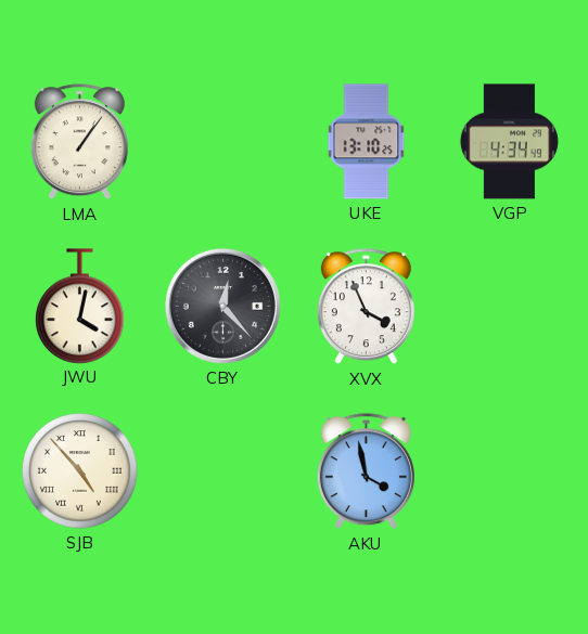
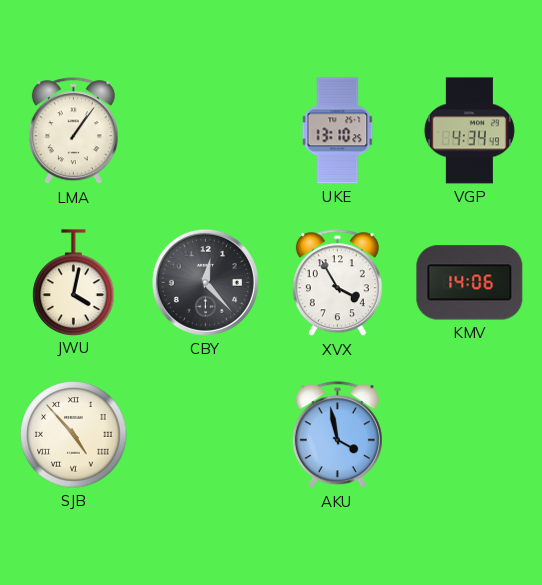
XVX: 3:56 -> 3:55 (337, 283)
KMV: none -> 14:06 (470, 283)
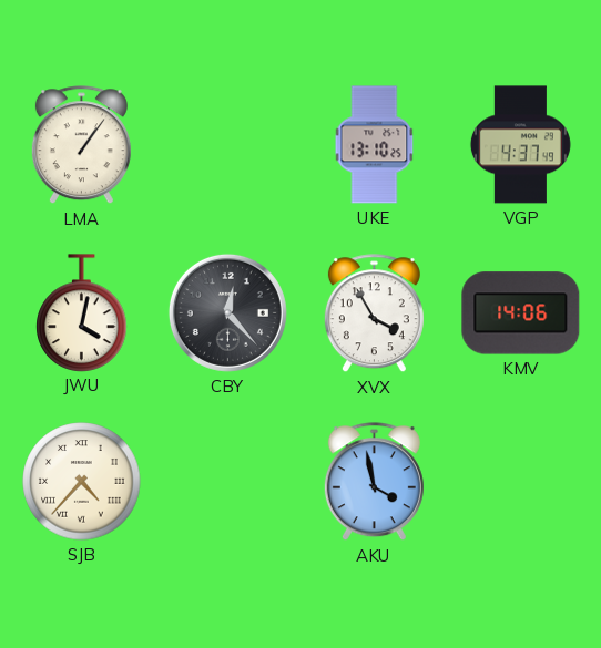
VGP: 4:34 -> 4:37 (520, 145)
SJB: 4:53 -> 4:37 (82, 482)
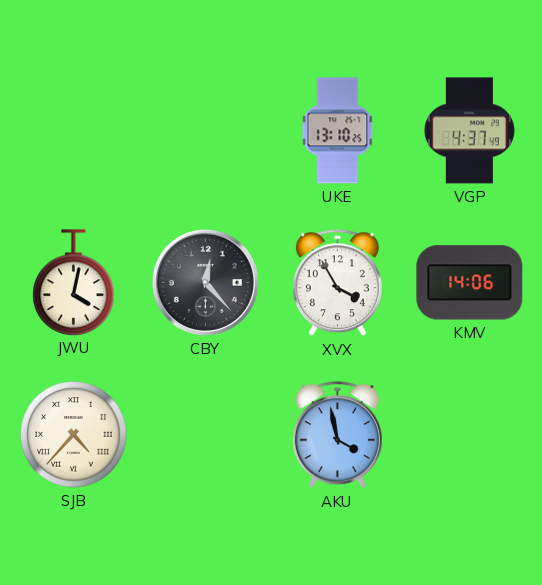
LMA: 1:06 -> none (81, 145)
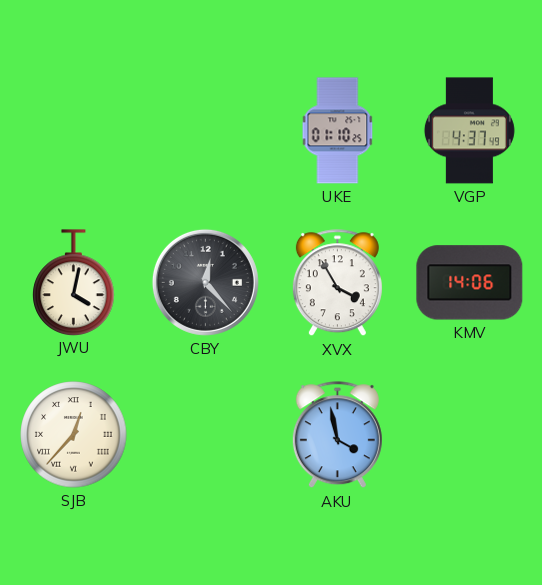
UKE: 13:10 -> 01:10 (338, 131)
SJB: 4:37 -> 12:37 (74, 435)
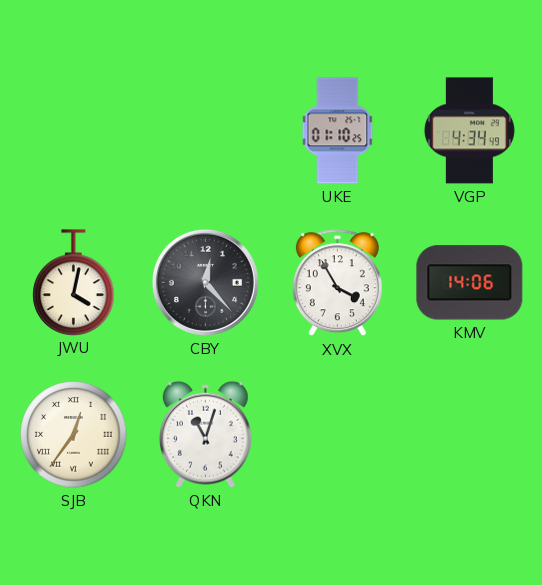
VGP: 4:37 -> 4:34 (469, 131)
SJB: 12:37 -> 12:36 (74, 435)
QKN: none -> 11:03 (205, 434)
AKU: 3:58 -> none (337, 435)
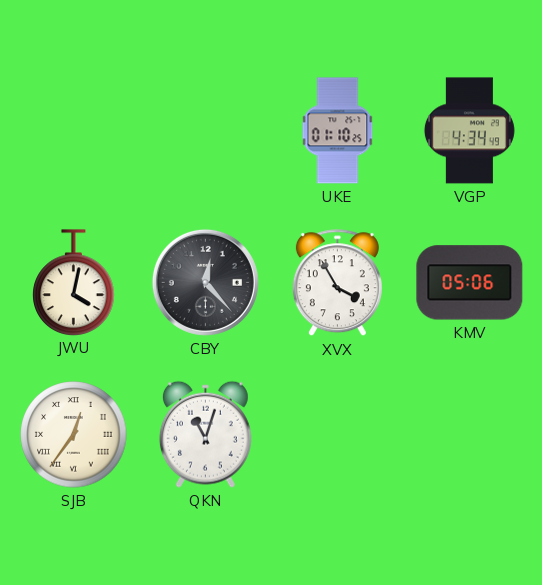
KMV: 14:06 -> 05:06 (470, 283)
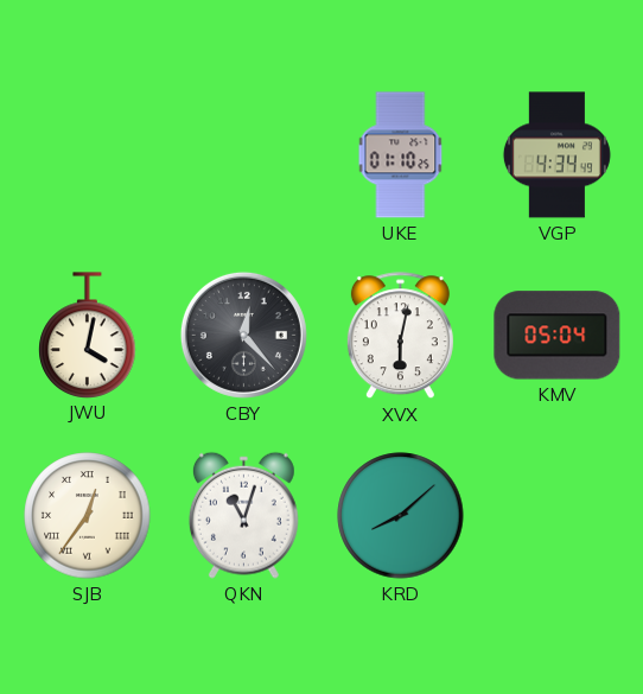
XVX: 3:55 -> 6:02 (400, 336)
KMV: 05:06 -> 05:04 (558, 336)
KRD: none -> 8:08 (401, 516)
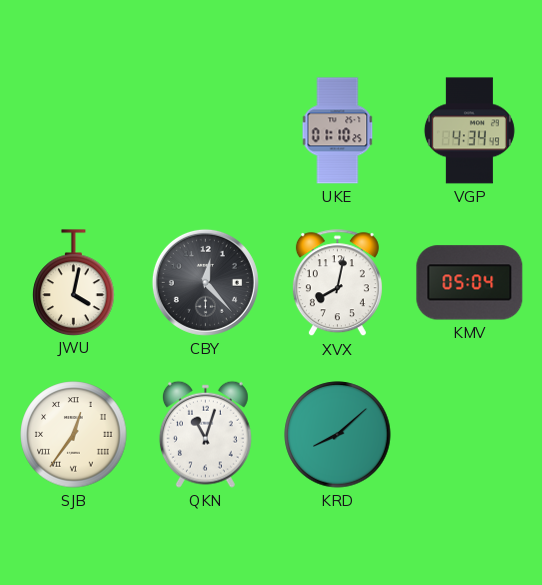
XVX: 6:02 -> 8:02 (337, 283)
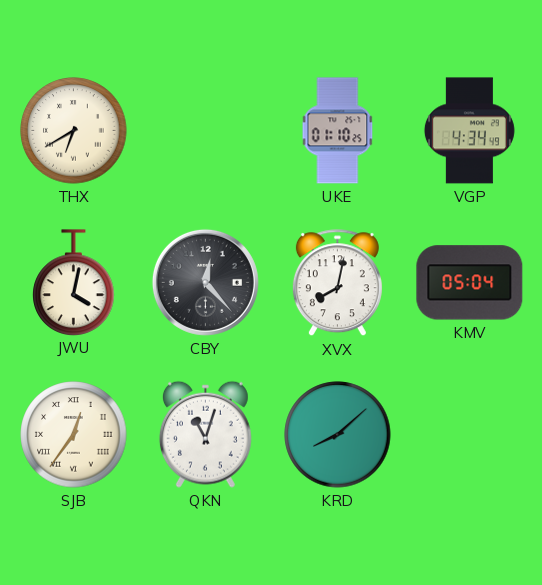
THX: none -> 6:40 (74, 131)
